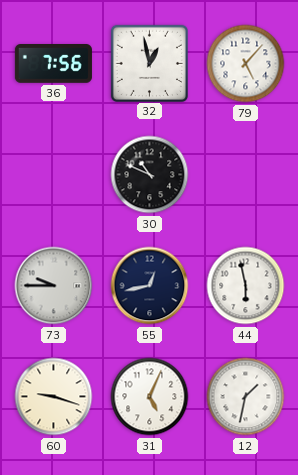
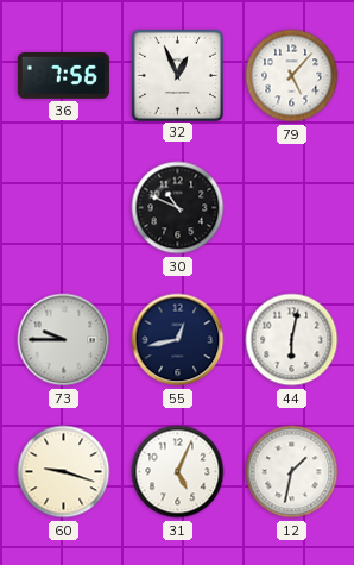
32: 12:58 -> 12:56 (177, 75)
44: 5:58 -> 6:02 (292, 340)
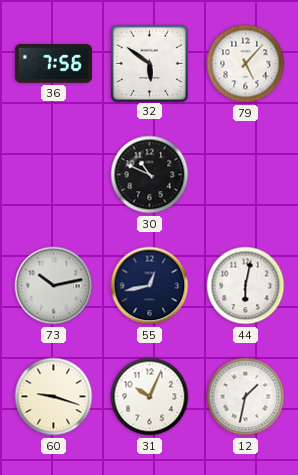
32: 12:56 -> 5:51 (149, 63)
73: 9:45 -> 10:13 (54, 286)
31: 5:04 -> 10:04 (150, 397)
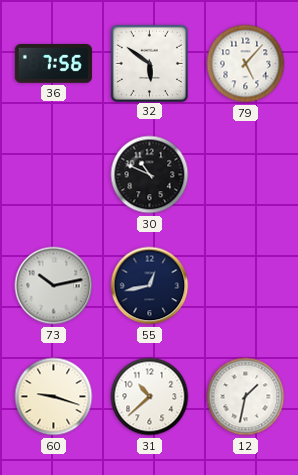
44: 6:02 -> none (246, 286)
31: 10:04 -> 10:38 (150, 397)
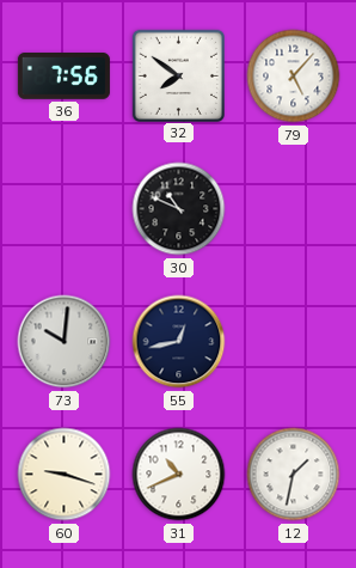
32: 5:51 -> 7:51 (178, 75)
73: 10:13 -> 10:01 (65, 342)
31: 10:38 -> 10:41 (179, 475)
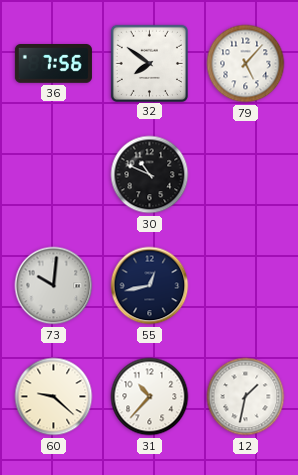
60: 9:18 -> 9:22 (54, 397)
31: 10:41 -> 10:37 (150, 397)
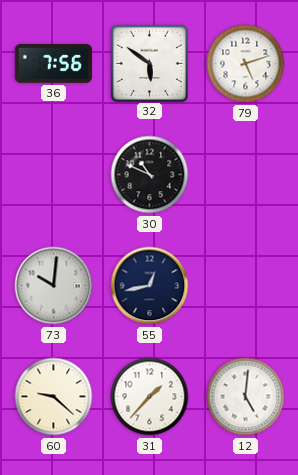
32: 7:51 -> 5:51 (149, 63)
79: 5:07 -> 5:12 (246, 64)
31: 10:37 -> 1:37 (150, 397)
12: 1:32 -> 5:01 (246, 397)
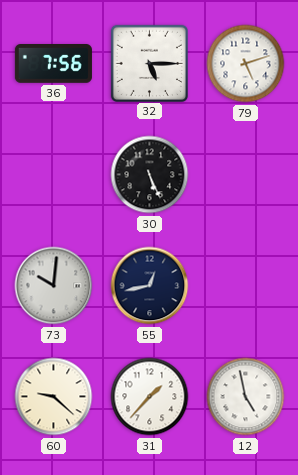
32: 5:51 -> 5:15 (149, 63)
30: 10:49 -> 5:26 (150, 175)
12: 5:01 -> 4:58 (246, 397)
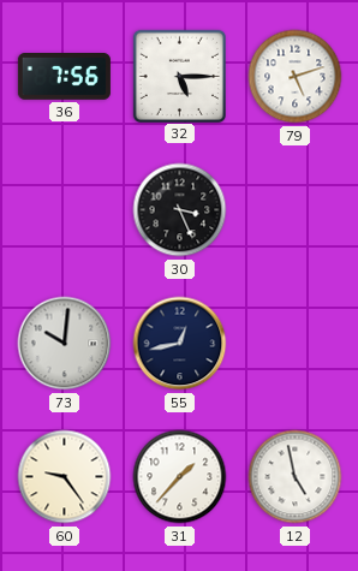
30: 5:26 -> 3:26 (180, 210)
60: 9:22 -> 9:24 (65, 477)
